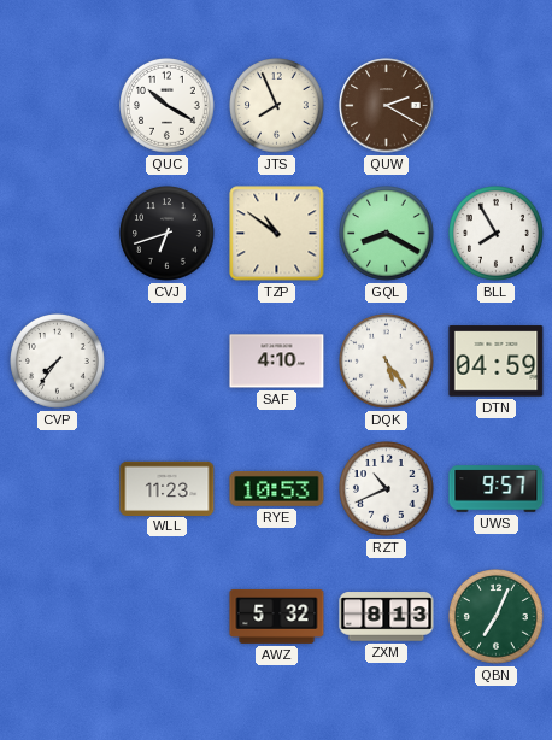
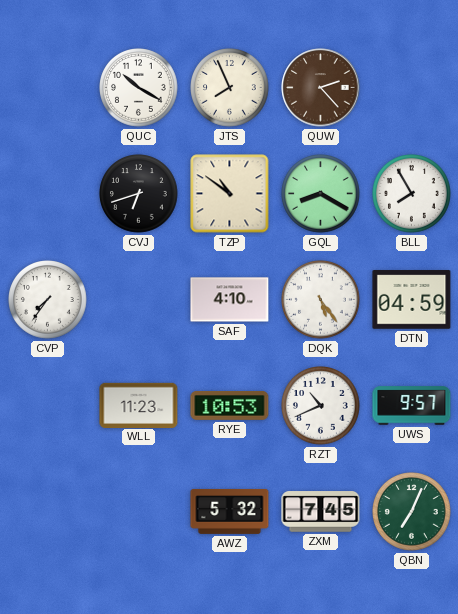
QUW: 2:20 -> 2:23 (321, 88)
ZXM: 8:13 -> 7:45 (321, 512)
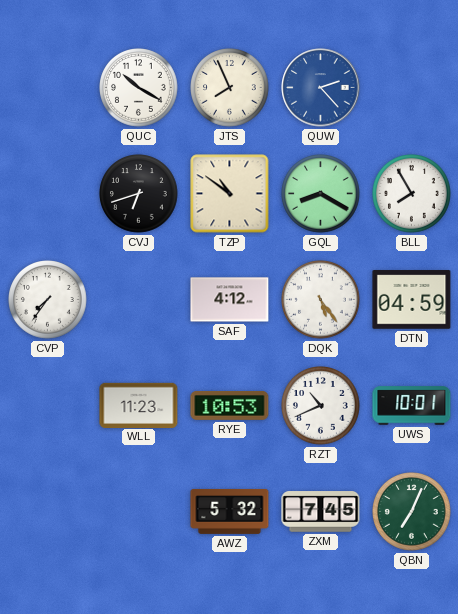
QUW dial: brown -> blue (321, 88)
SAF: 4:10 -> 4:12 (230, 300)
UWS: 9:57 -> 10:01 (412, 406)
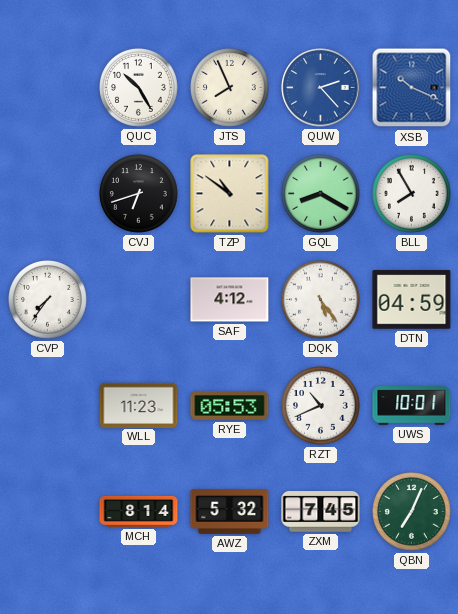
QUC: 10:20 -> 10:25 (139, 88)
XSB: none -> 10:19 (412, 88)
RYE: 10:53 -> 05:53 (230, 406)
MCH: none -> 8:14 (139, 511)
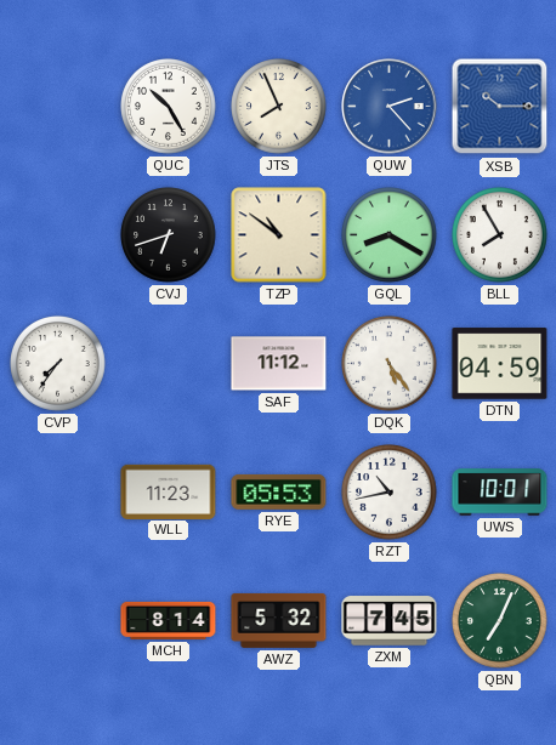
XSB: 10:19 -> 10:15 (500, 107)
SAF: 4:12 -> 11:12 (279, 364)
RZT: 10:41 -> 10:43 (390, 493)
